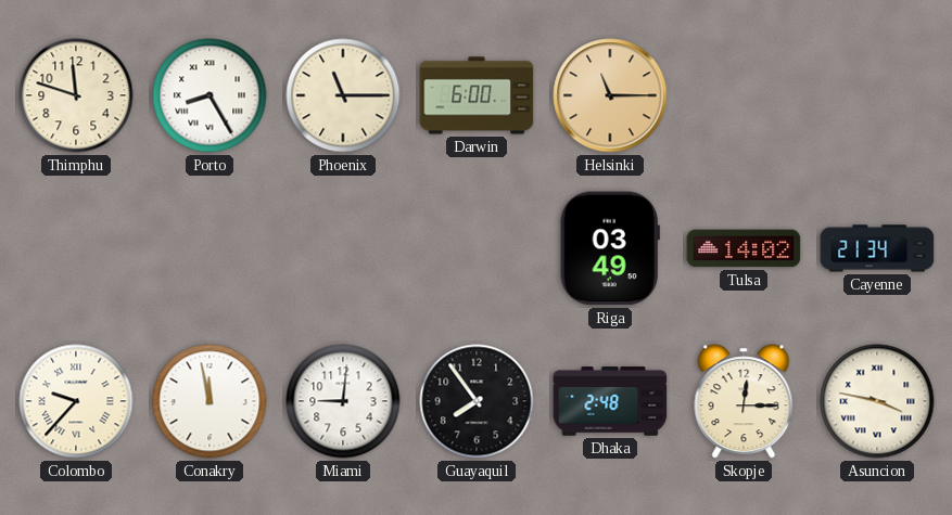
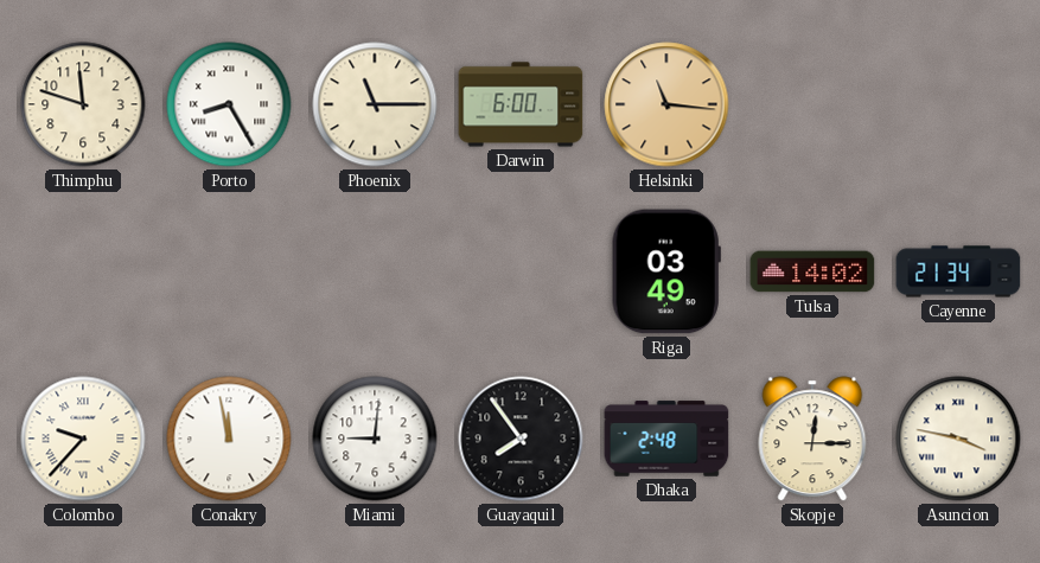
Helsinki: 11:15 -> 11:16 (666, 104)
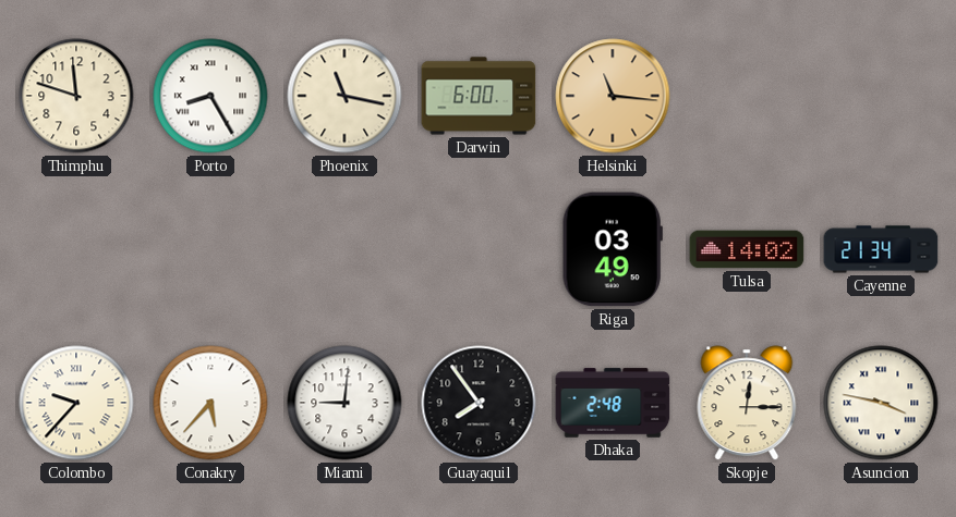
Phoenix: 11:15 -> 11:17 (344, 96)
Conakry: 11:58 -> 5:37 (210, 403)
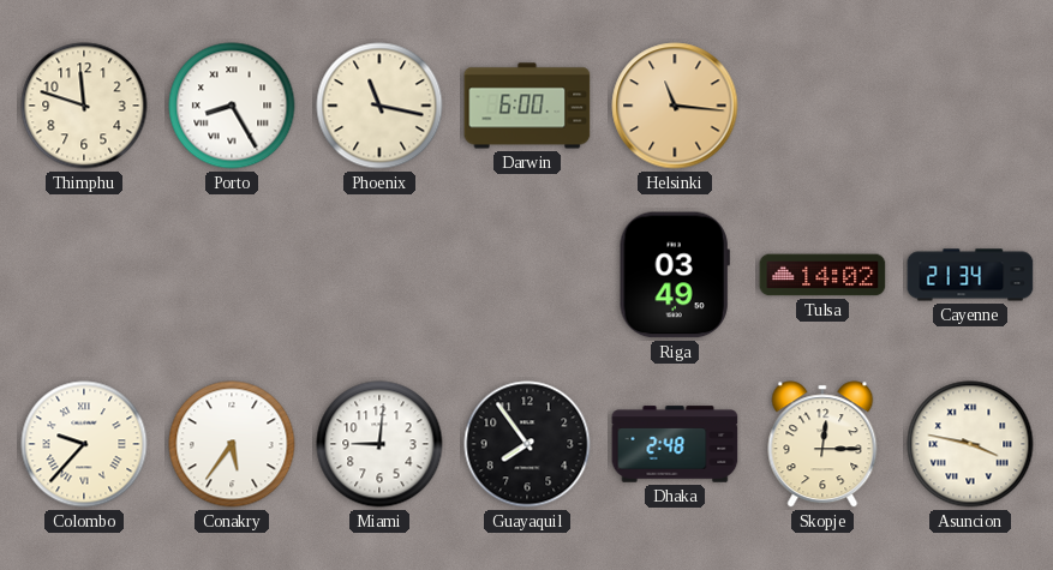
Conakry: 5:37 -> 5:36 (232, 444)
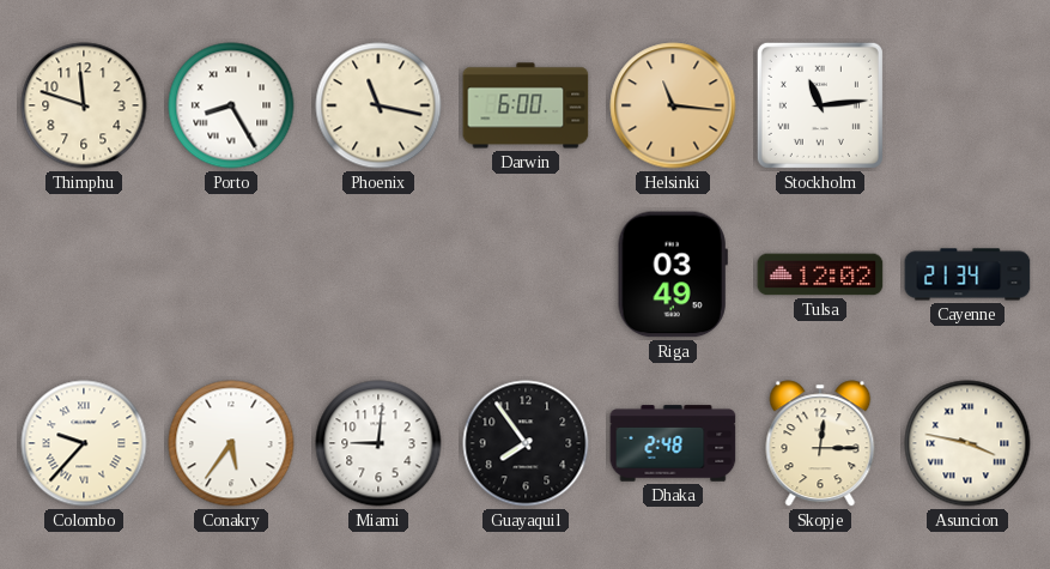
Stockholm: none -> 11:14 (820, 105)
Tulsa: 14:02 -> 12:02 (820, 274)
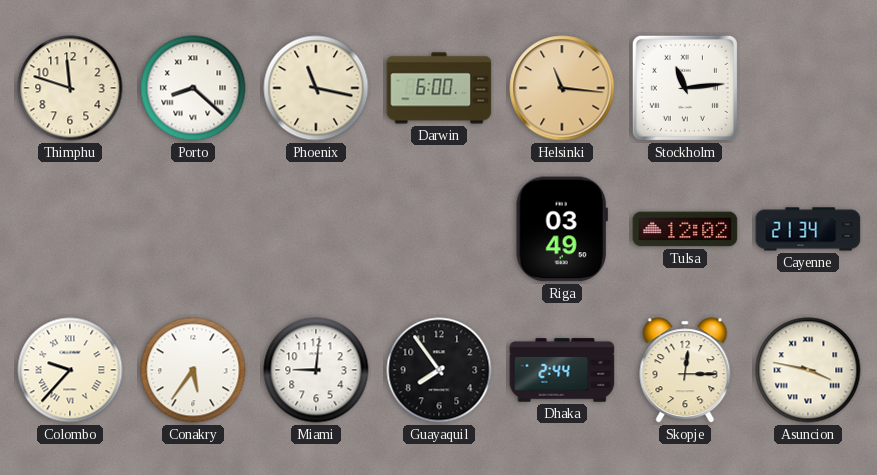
Porto: 8:25 -> 8:22 (193, 88)
Dhaka: 2:48 -> 2:44 (562, 370)
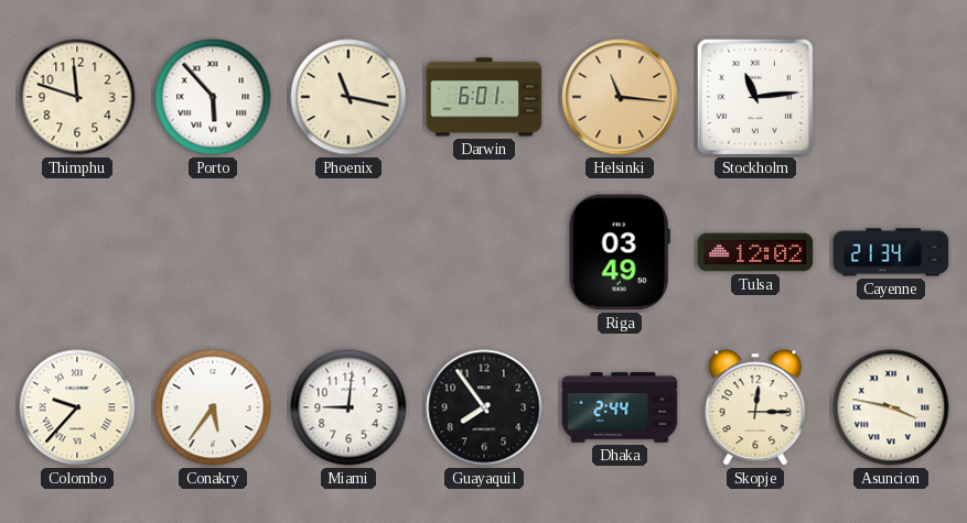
Porto: 8:22 -> 5:53 (213, 97)
Darwin: 6:00 -> 6:01 (484, 97)
